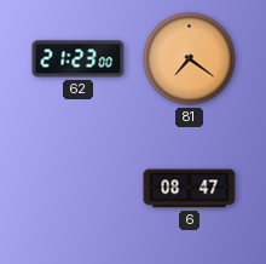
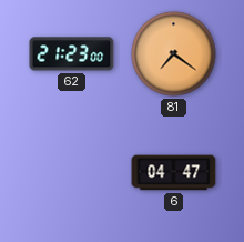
6: 08:47 -> 04:47 (174, 173)
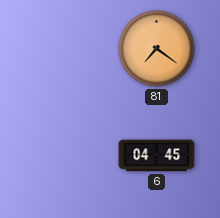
62: 21:23 -> none (72, 54)
6: 04:47 -> 04:45 (157, 156)
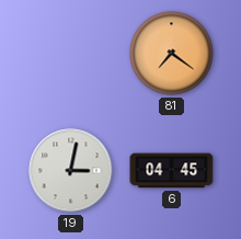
19: none -> 3:02 (71, 171)
